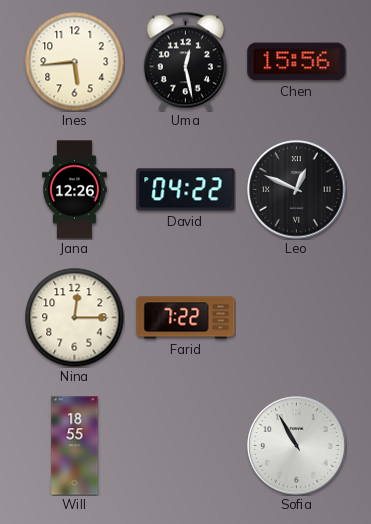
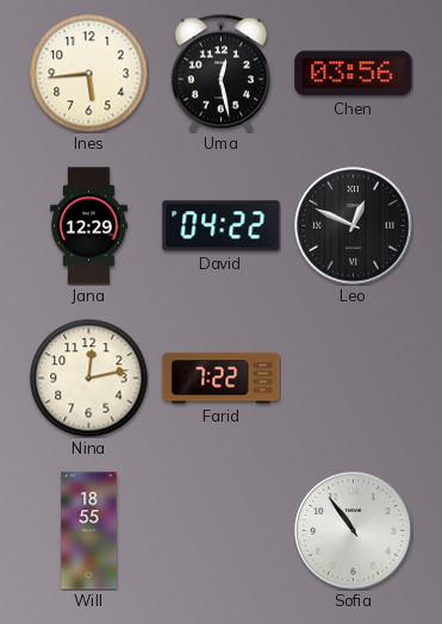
Chen: 15:56 -> 03:56 (354, 74)
Jana: 12:26 -> 12:29 (89, 226)
Nina: 12:15 -> 12:13 (89, 379)
Sofia: 10:55 -> 10:54 (354, 531)
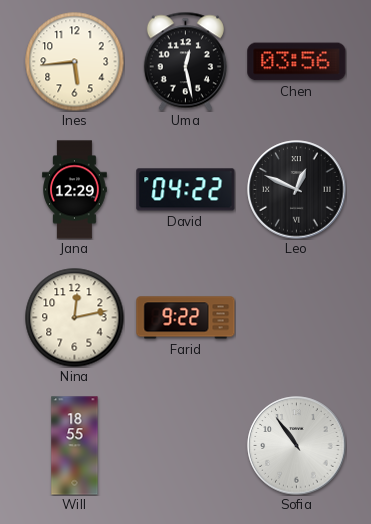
Farid: 7:22 -> 9:22 (186, 318)
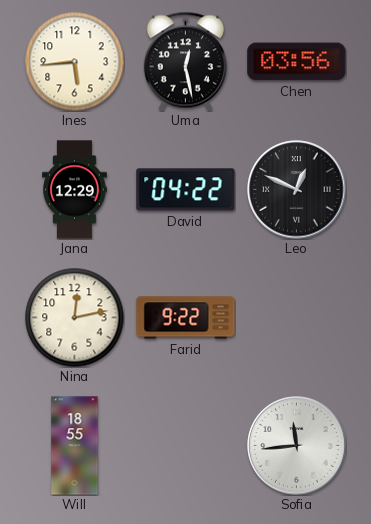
Sofia: 10:54 -> 11:44 (297, 446)
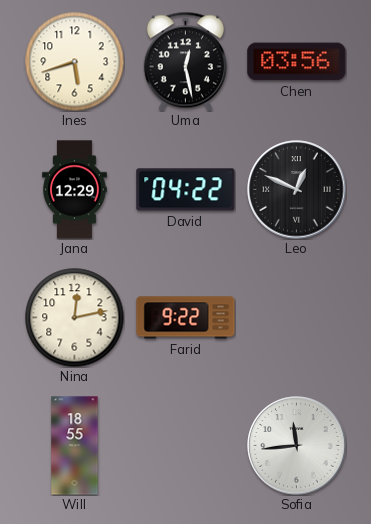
Ines: 5:44 -> 5:42 (75, 62)
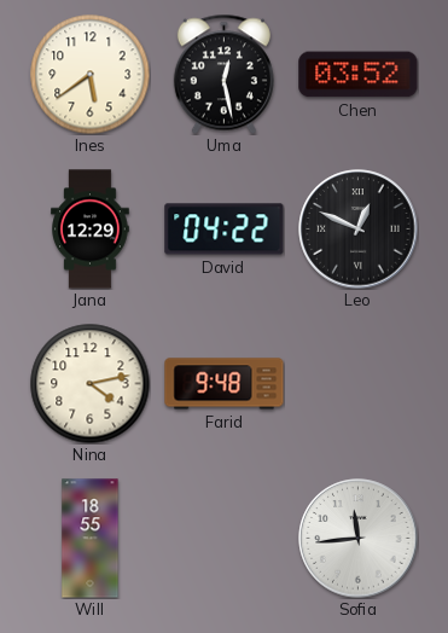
Ines: 5:42 -> 5:39 (91, 75)
Chen: 03:56 -> 03:52 (359, 75)
Nina: 12:13 -> 4:13 (91, 384)
Farid: 9:22 -> 9:48 (225, 384)
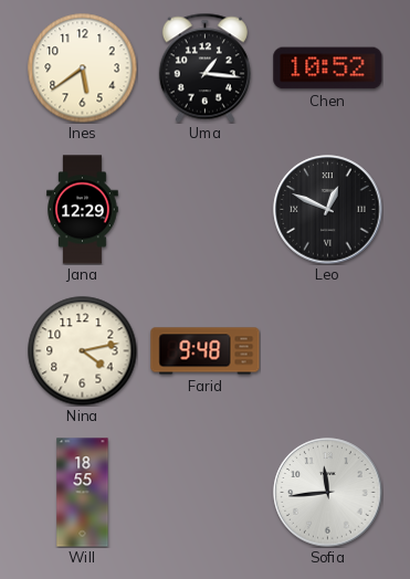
Uma: 12:28 -> 1:16 (204, 67)
Chen: 03:52 -> 10:52 (328, 69)
David: 04:22 -> none (225, 230)
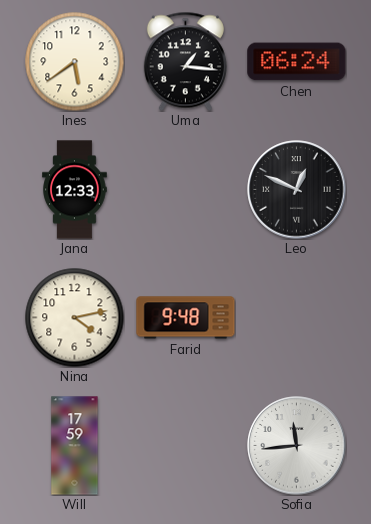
Chen: 10:52 -> 06:24 (297, 62)
Jana: 12:29 -> 12:33 (75, 190)
Will: 18:55 -> 17:59 (75, 446)
